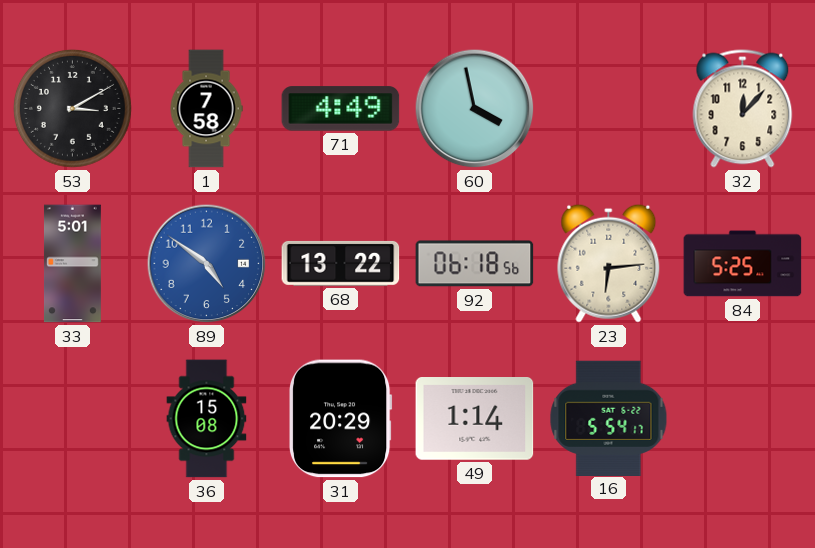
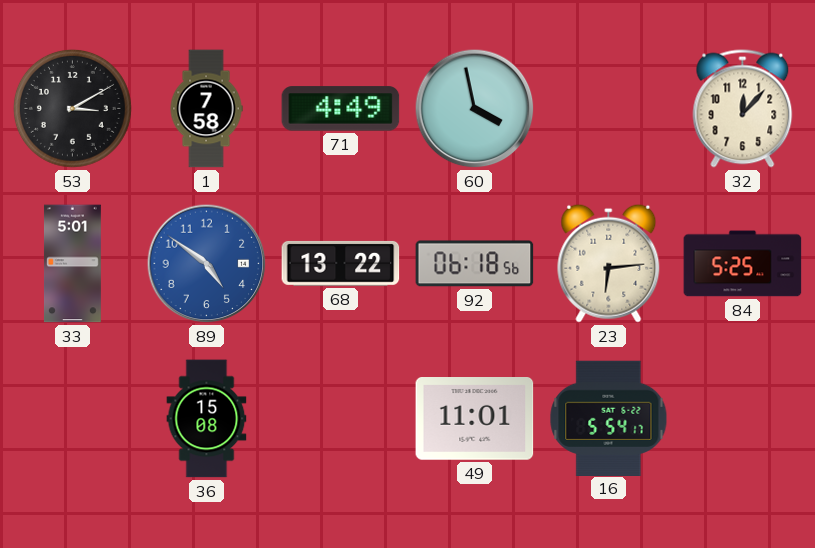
31: 20:29 -> none (341, 419)
49: 1:14 -> 11:01 (475, 419)
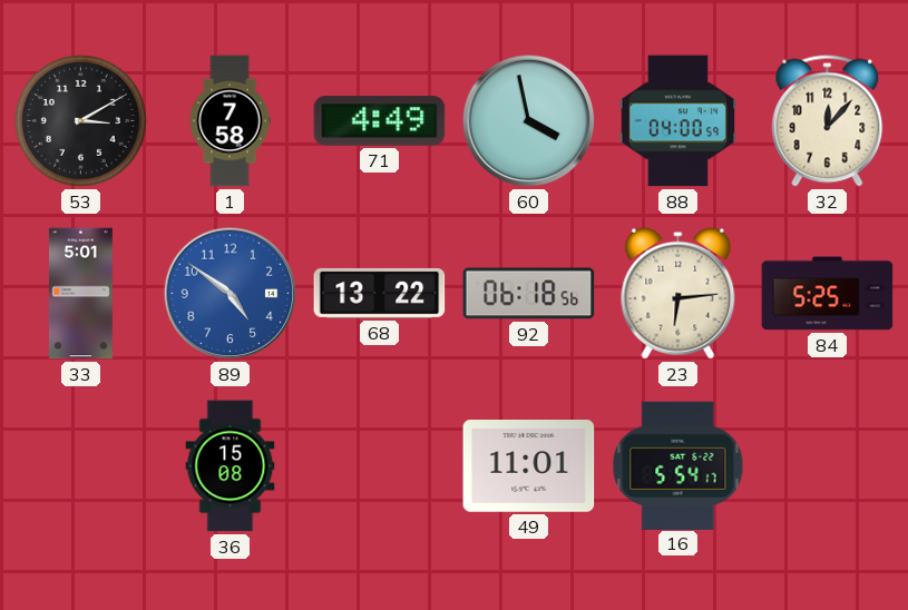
88: none -> 04:00 (677, 121)
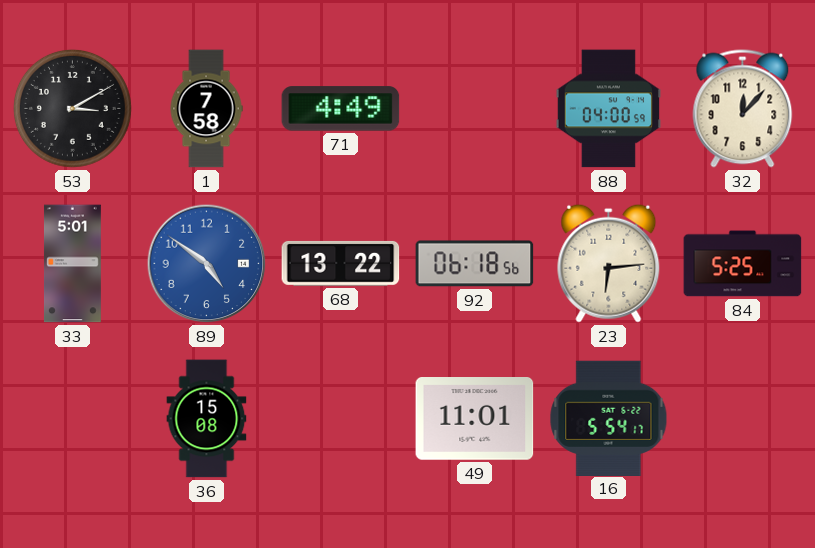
60: 3:58 -> none (529, 121)
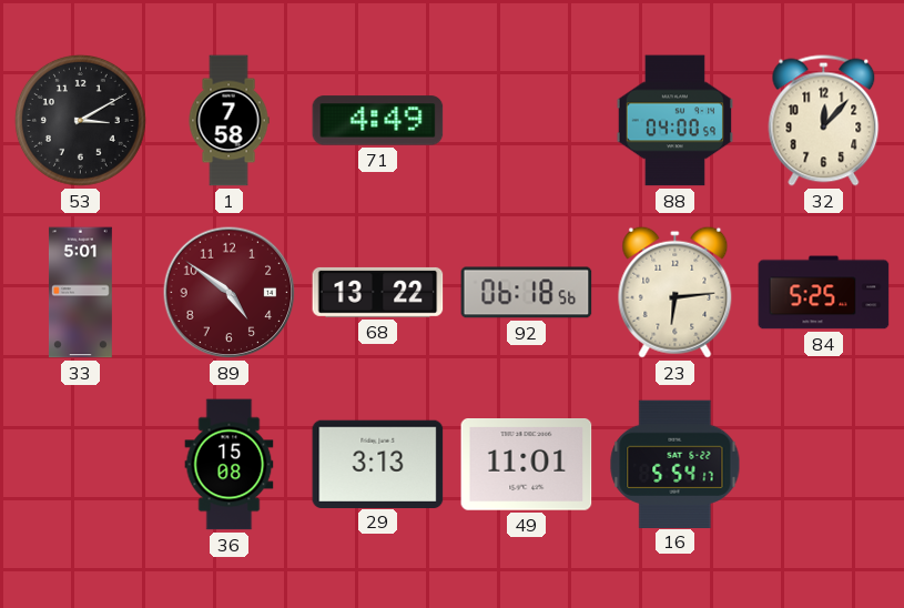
89 dial: blue -> burgundy (230, 293)
29: none -> 3:13 (378, 464)
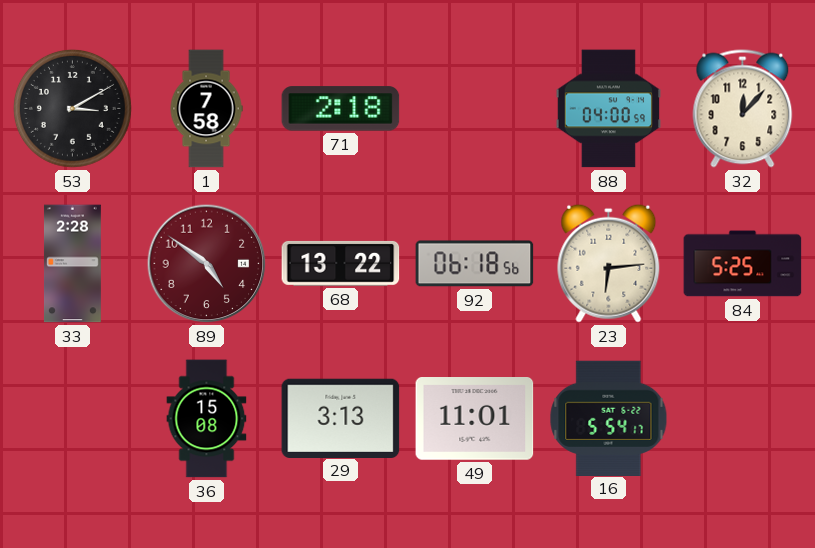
71: 4:49 -> 2:18 (341, 109)
33: 5:01 -> 2:28 (72, 264)
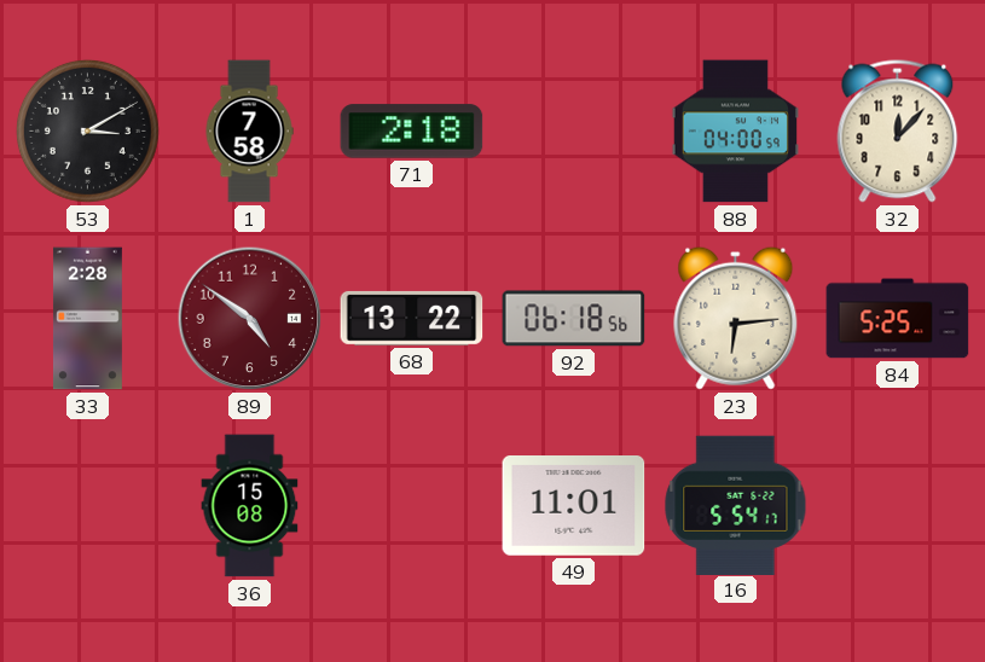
29: 3:13 -> none (341, 418)
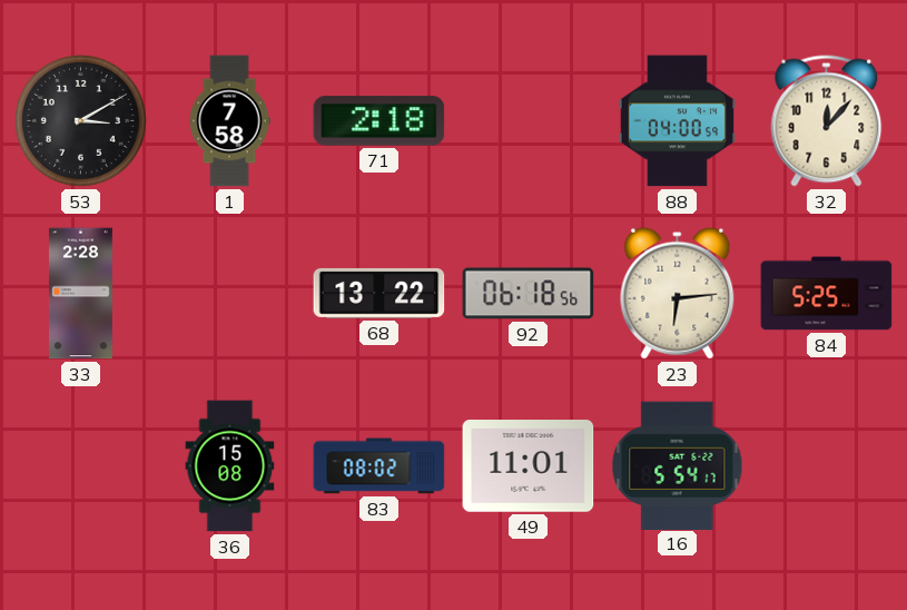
89: 4:51 -> none (250, 319)
83: none -> 08:02 (379, 466)
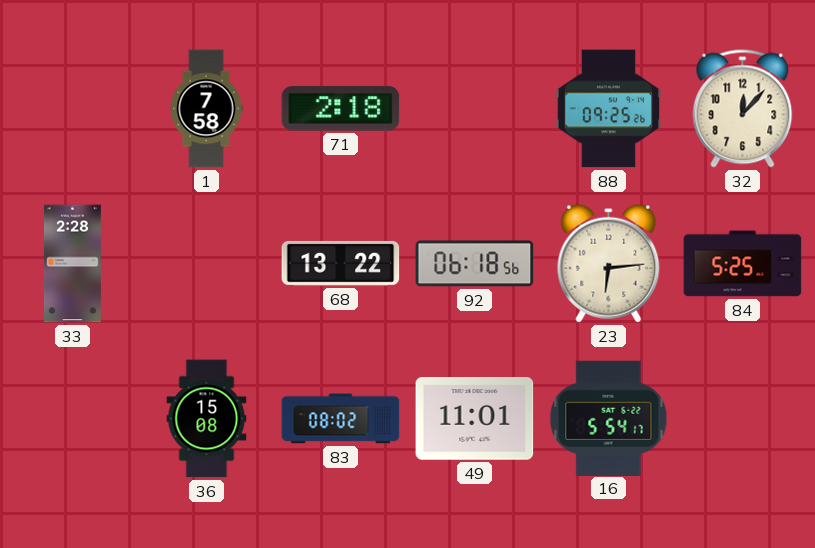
53: 3:10 -> none (80, 120)
88: 04:00 -> 09:25 (608, 109)
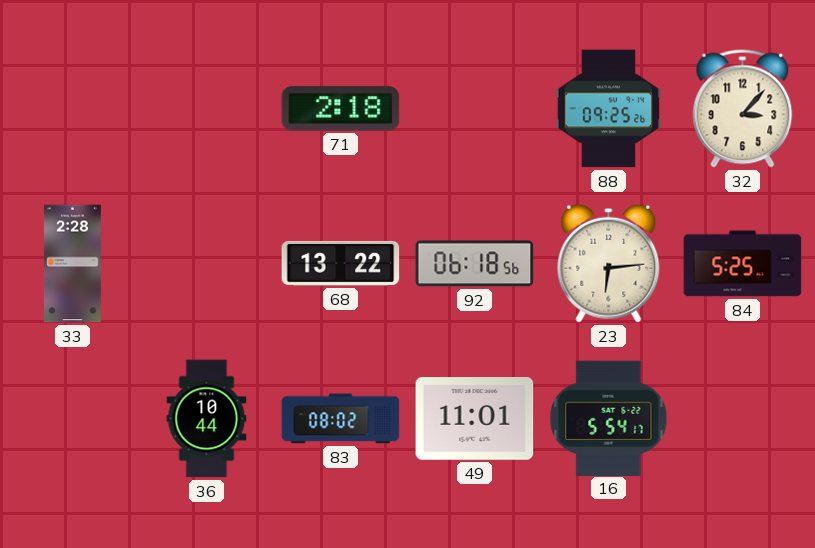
1: 7:58 -> none (206, 109)
32: 12:07 -> 3:07 (743, 109)
36: 15:08 -> 10:44 (207, 419)
